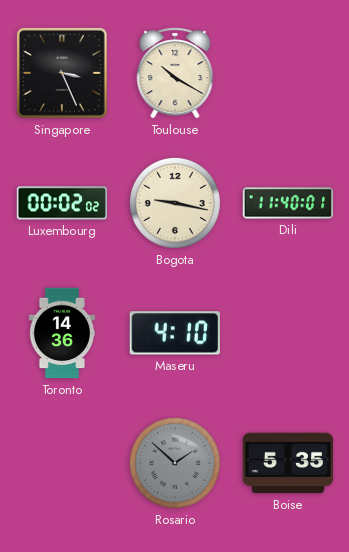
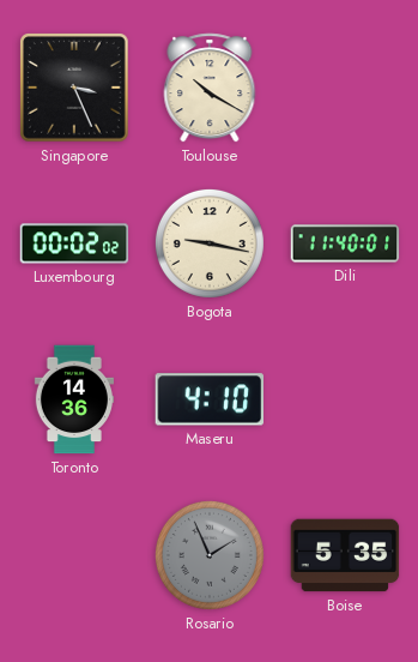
Rosario: 1:52 -> 1:56 (210, 555)
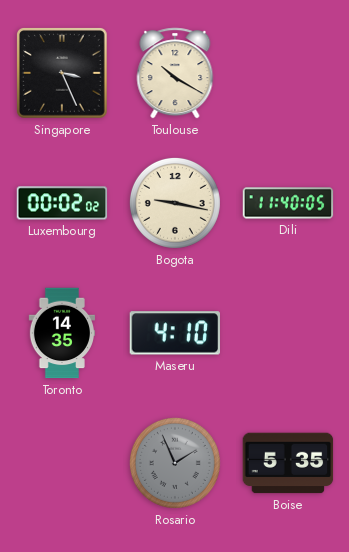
Dili: 11:40:01 -> 11:40:05 (288, 203)
Toronto: 14:36 -> 14:35 (61, 333)
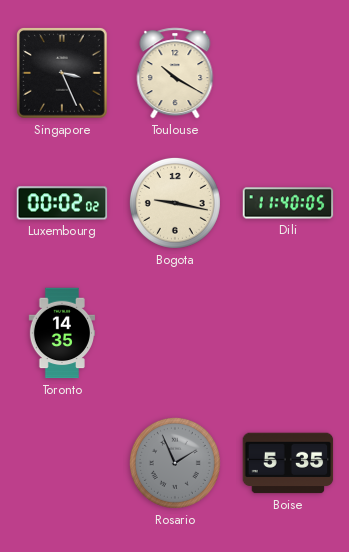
Maseru: 4:10 -> none (174, 333)
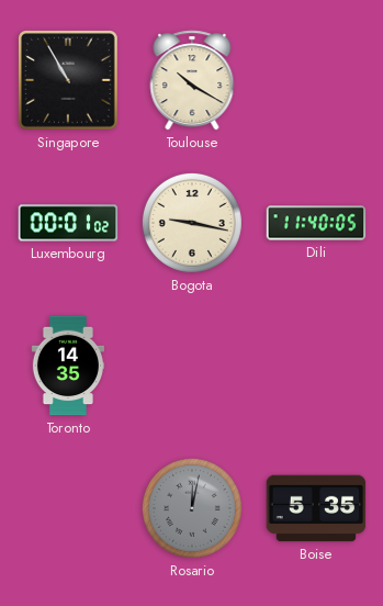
Singapore: 3:26 -> 10:55 (69, 81)
Luxembourg: 00:02 -> 00:01 (68, 223)
Rosario: 1:56 -> 12:02 (192, 508)
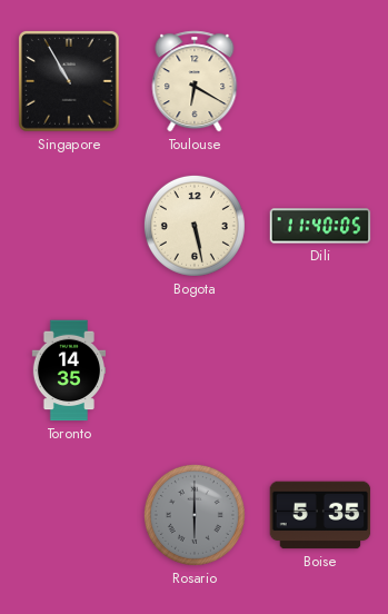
Toulouse: 10:20 -> 6:20 (195, 81)
Luxembourg: 00:01 -> none (68, 223)
Bogota: 9:17 -> 5:28 (195, 226)
Rosario: 12:02 -> 6:00 (195, 515)
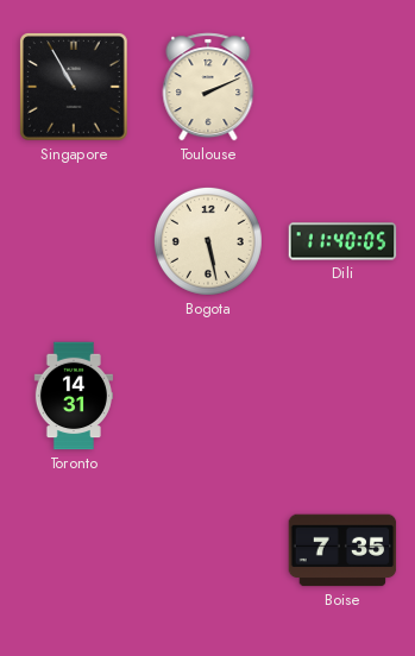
Toulouse: 6:20 -> 2:11 (208, 87)
Toronto: 14:35 -> 14:31 (73, 396)
Rosario: 6:00 -> none (195, 515)
Boise: 5:35 -> 7:35 (342, 550)
